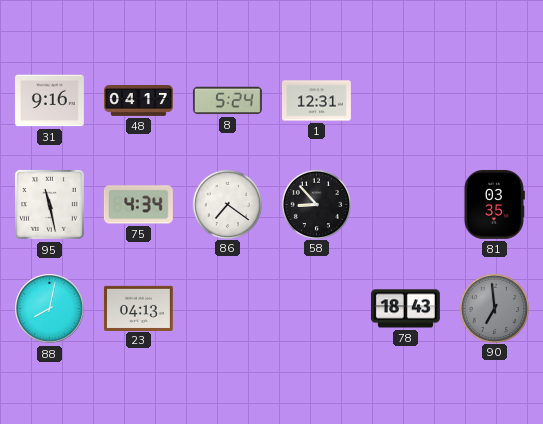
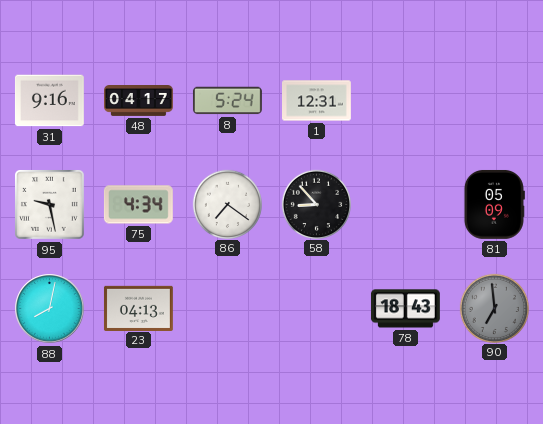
95: 11:28 -> 9:28 (50, 205)
81: 03:35 -> 05:09 (494, 204)
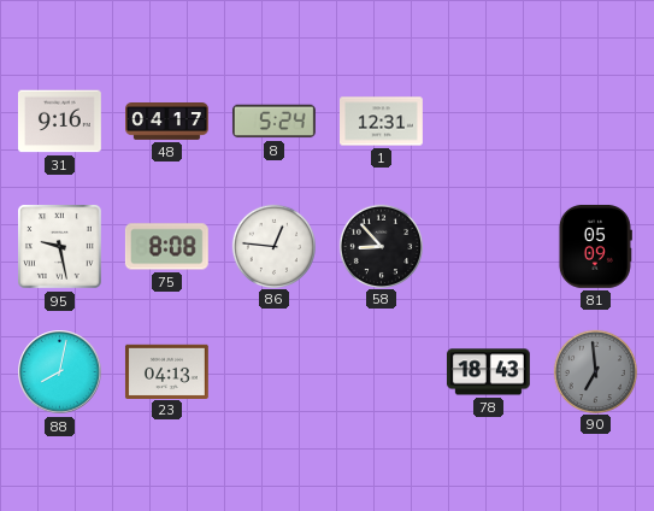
75: 4:34 -> 8:08 (166, 247)
86: 7:21 -> 12:46 (273, 246)
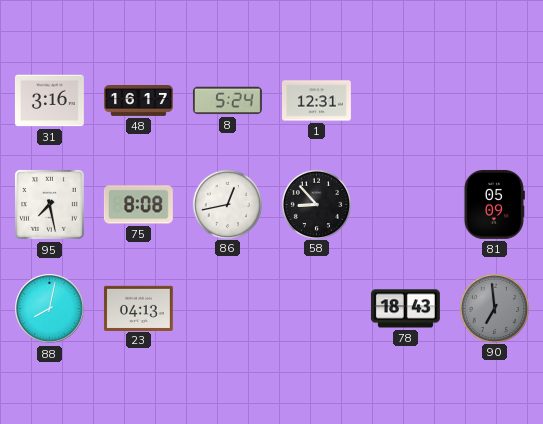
31: 9:16 -> 3:16 (49, 101)
48: 04:17 -> 16:17 (139, 101)
95: 9:28 -> 7:28 (50, 205)
86: 12:46 -> 12:43 (227, 204)
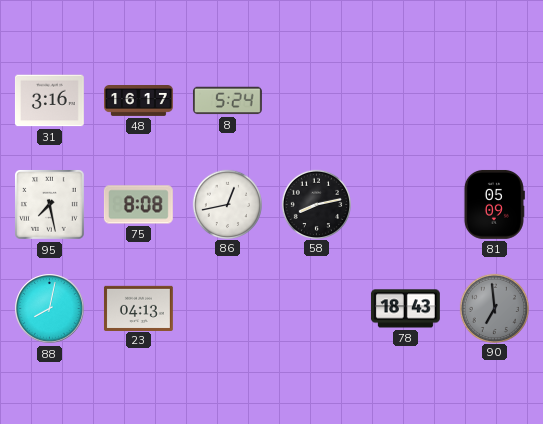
1: 12:31 -> none (317, 101)
58: 8:53 -> 8:13 (316, 204)
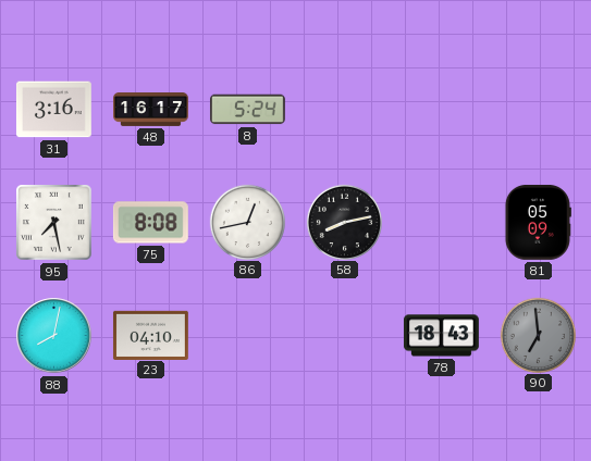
23: 04:13 -> 04:10 (151, 335)
